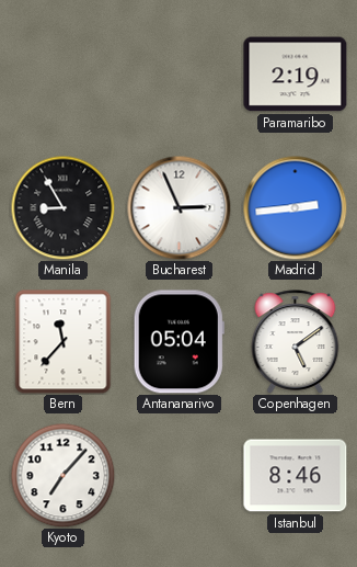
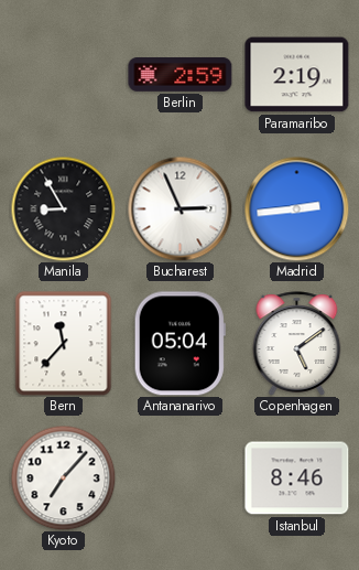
Berlin: none -> 2:59 (181, 75)
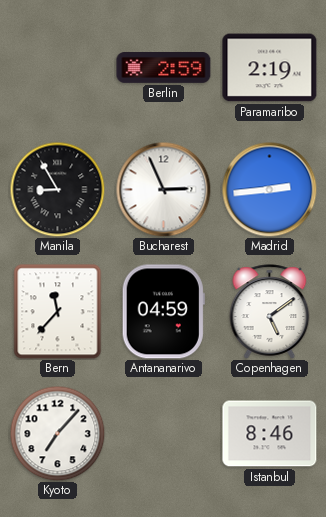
Antananarivo: 05:04 -> 04:59 (163, 312)
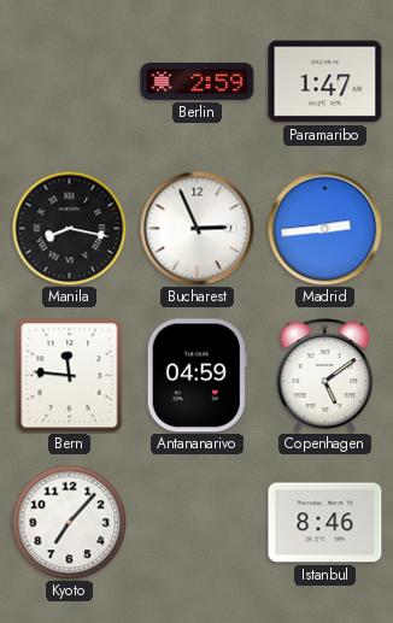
Paramaribo: 2:19 -> 1:47 (325, 82)
Manila: 8:55 -> 8:17 (69, 228)
Bern: 11:37 -> 11:46 (70, 376)
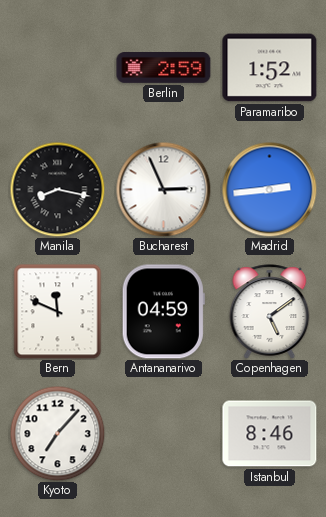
Paramaribo: 1:47 -> 1:52 (270, 68)
Bern: 11:46 -> 11:49 (58, 312)
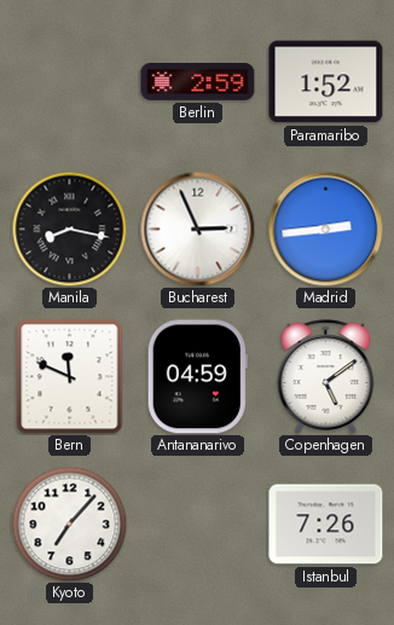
Istanbul: 8:46 -> 7:26 (326, 525)
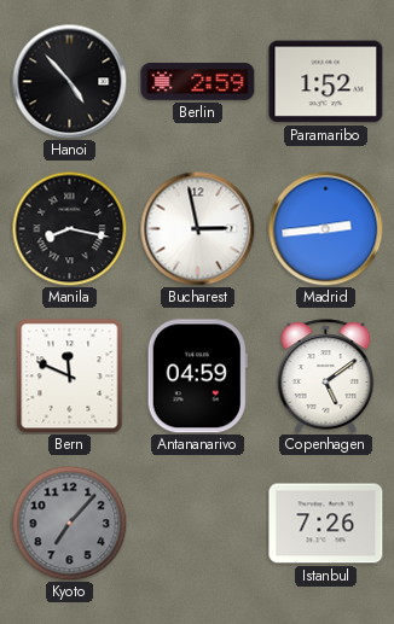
Hanoi: none -> 4:53 (69, 81)
Bucharest: 2:56 -> 2:58 (197, 228)
Kyoto dial: white -> grey (69, 523)
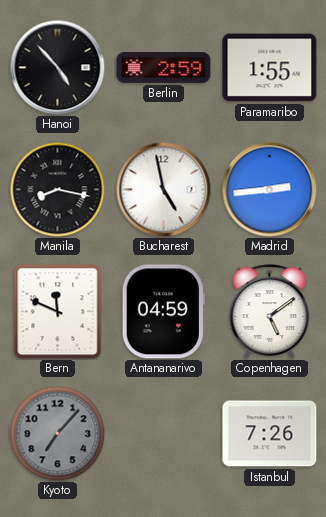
Paramaribo: 1:52 -> 1:55 (270, 68)
Bucharest: 2:58 -> 4:58 (163, 189)
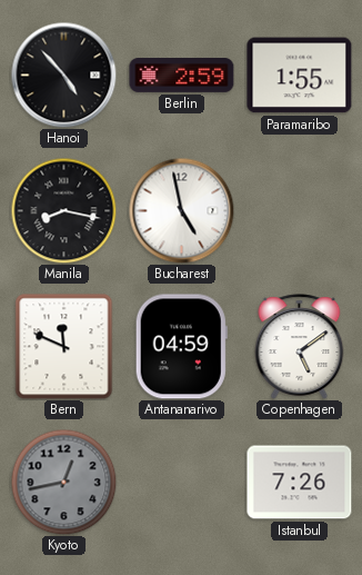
Madrid: 2:44 -> none (269, 189)
Kyoto: 7:07 -> 12:43 (63, 482)
